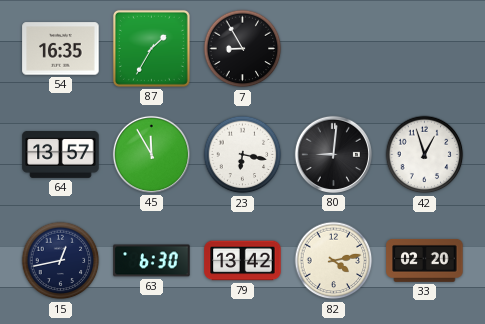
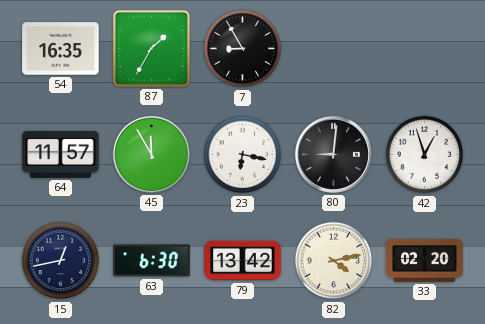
64: 13:57 -> 11:57 (61, 155)
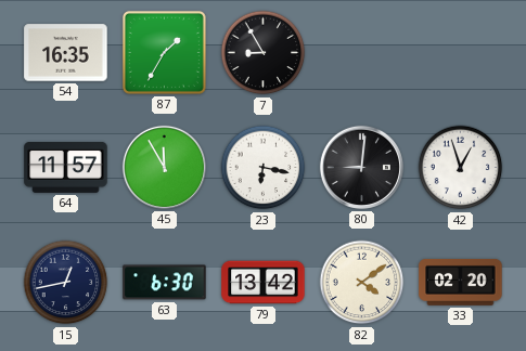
82: 4:13 -> 4:09 (362, 283)
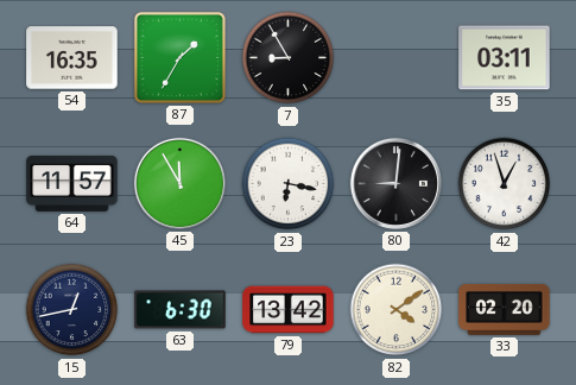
35: none -> 03:11 (505, 58)
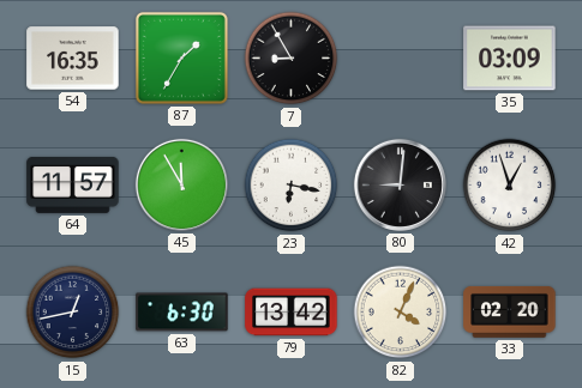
35: 03:11 -> 03:09 (510, 59)
82: 4:09 -> 4:04 (401, 313)
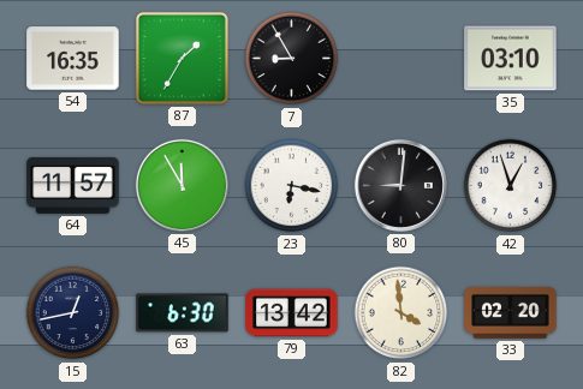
35: 03:09 -> 03:10 (511, 59)
82: 4:04 -> 3:59 (401, 313)
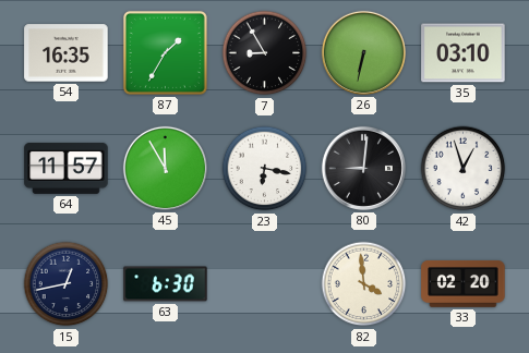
26: none -> 6:32 (363, 52)
79: 13:42 -> none (292, 313)
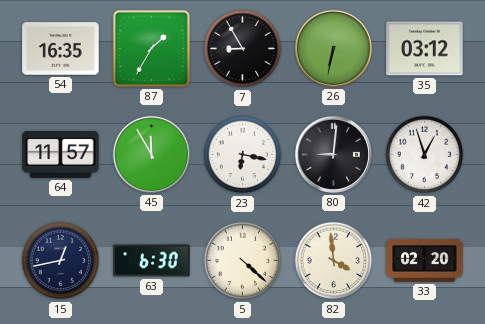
35: 03:10 -> 03:12 (425, 49)
5: none -> 4:22 (243, 261)
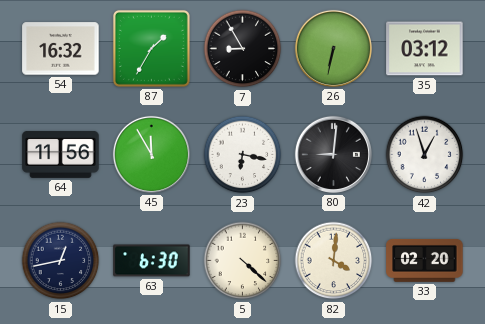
54: 16:35 -> 16:32 (61, 49)
64: 11:57 -> 11:56 (61, 155)
82: 3:59 -> 4:01 (334, 261)
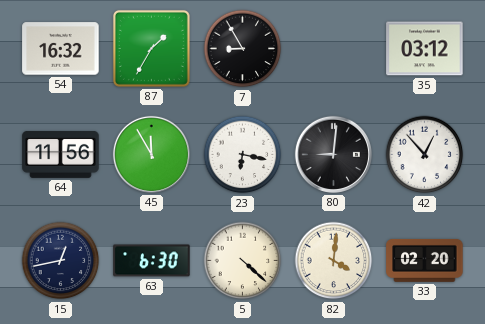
26: 6:32 -> none (333, 48)
42: 12:57 -> 12:53 (425, 155)
